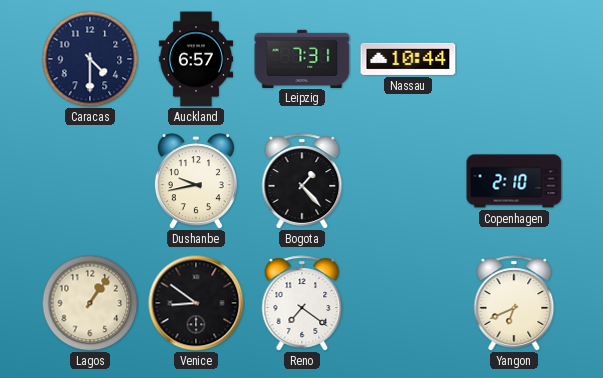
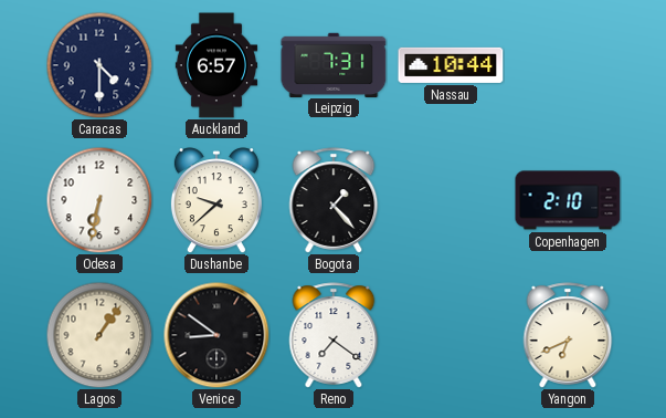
Odesa: none -> 6:32 (99, 200)
Dushanbe: 9:43 -> 9:38 (216, 200)
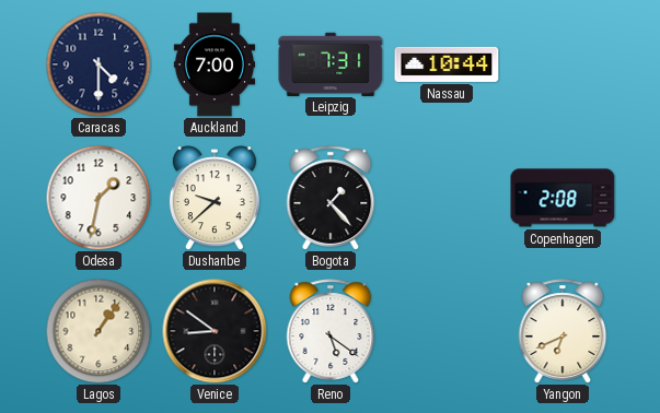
Auckland: 6:57 -> 7:00 (213, 64)
Odesa: 6:32 -> 1:32 (99, 198)
Copenhagen: 2:10 -> 2:08 (563, 198)
Reno: 7:21 -> 5:21 (331, 331)
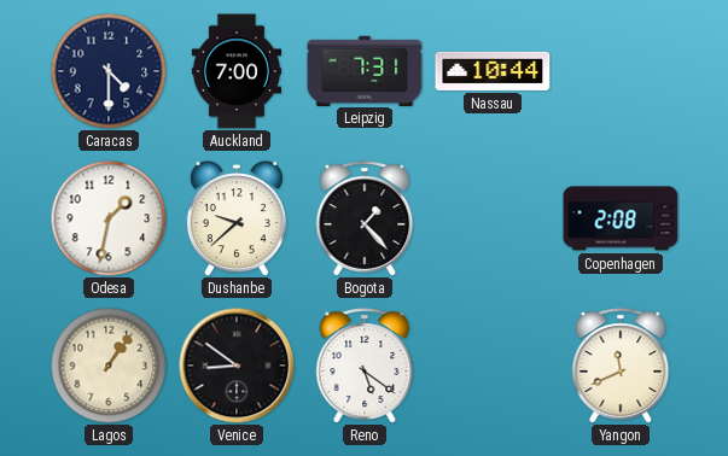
Yangon: 6:41 -> 11:41 (621, 366)
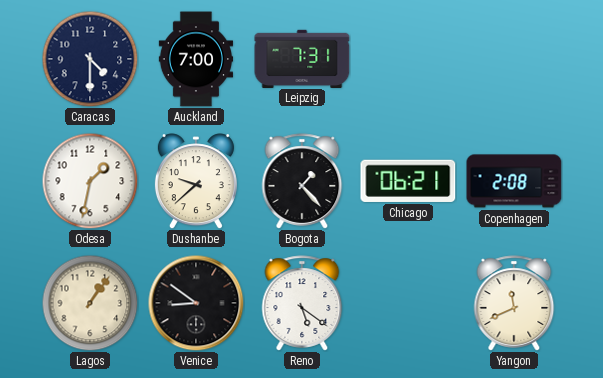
Nassau: 10:44 -> none (493, 71)
Chicago: none -> 06:21 (408, 181)
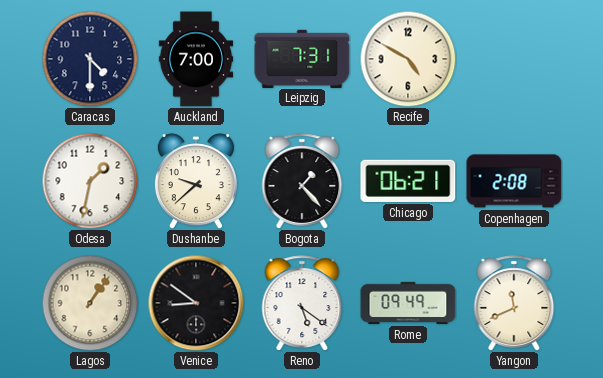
Recife: none -> 4:50 (408, 59)
Rome: none -> 09:49 (408, 303)
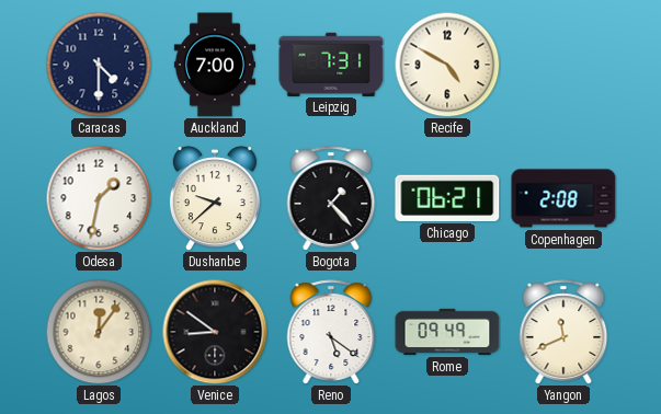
Lagos: 1:06 -> 12:06 (99, 332)
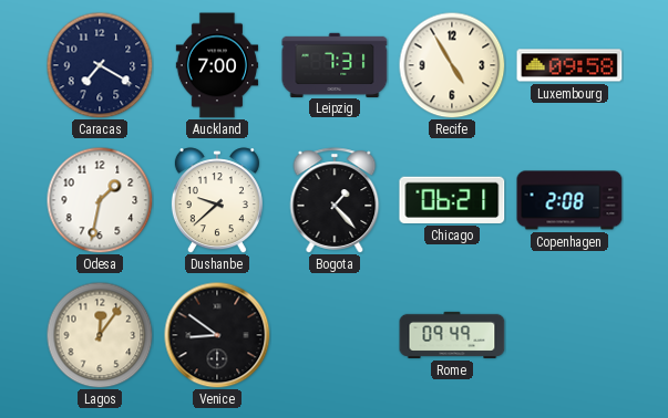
Caracas: 4:30 -> 7:20 (100, 65)
Recife: 4:50 -> 4:55 (452, 65)
Luxembourg: none -> 09:58 (569, 65)
Reno: 5:21 -> none (331, 332)
Yangon: 11:41 -> none (563, 332)
